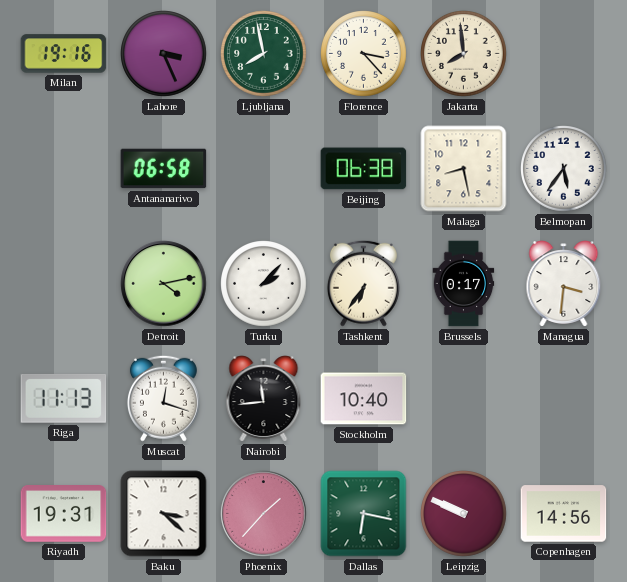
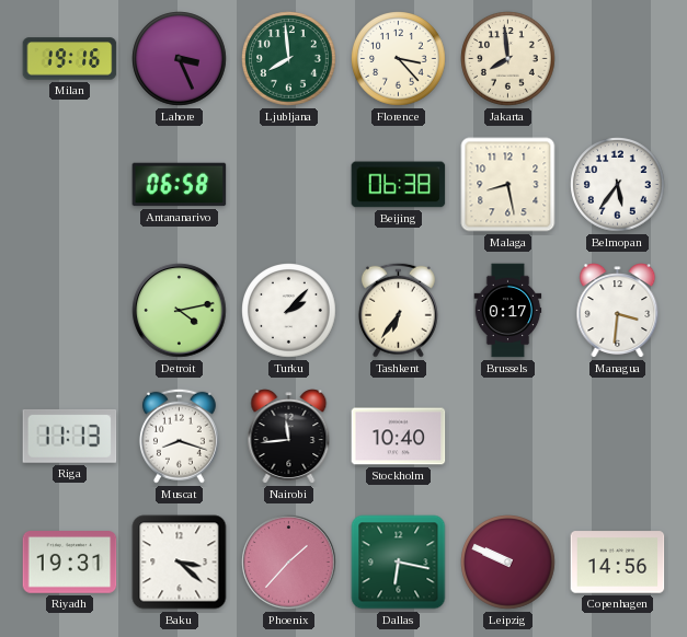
Ljubljana: 7:58 -> 7:59 (289, 59)
Muscat: 12:18 -> 8:18 (179, 436)
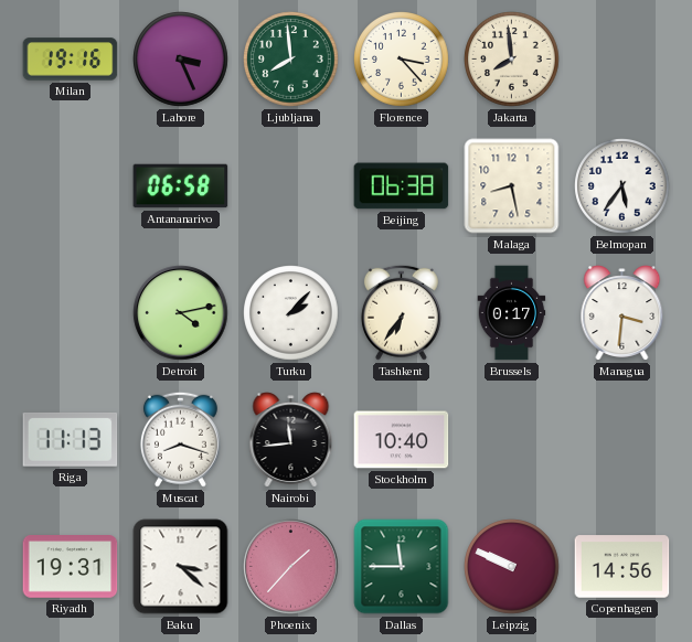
Dallas: 6:17 -> 11:45 (402, 567)
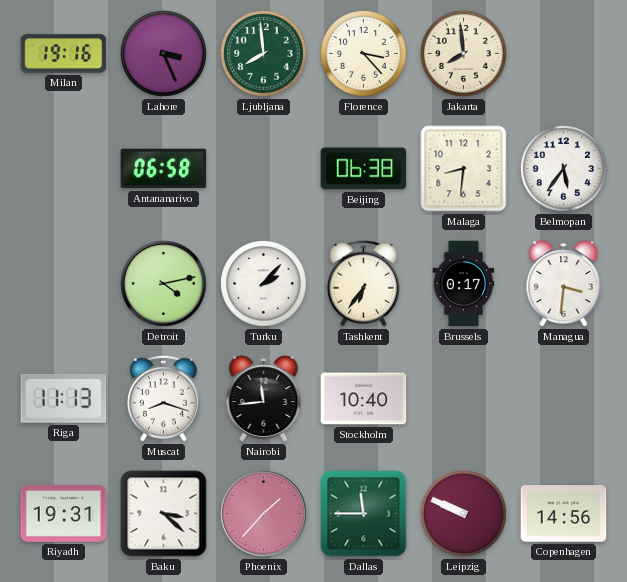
Malaga: 8:28 -> 8:31 (464, 169)
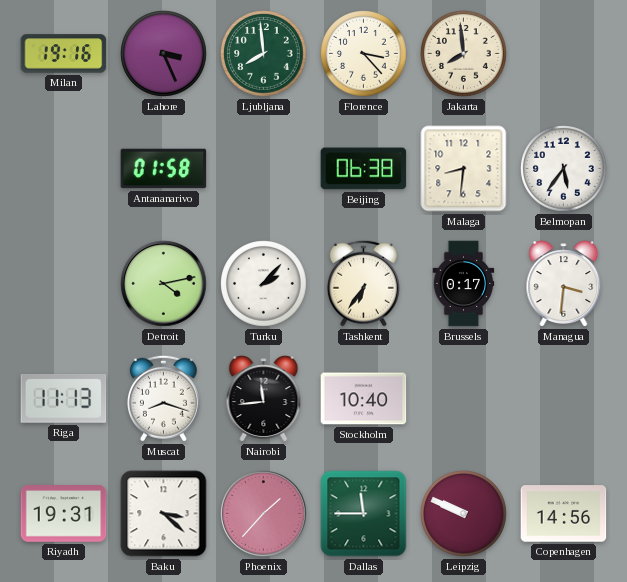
Antananarivo: 06:58 -> 01:58 (164, 169)
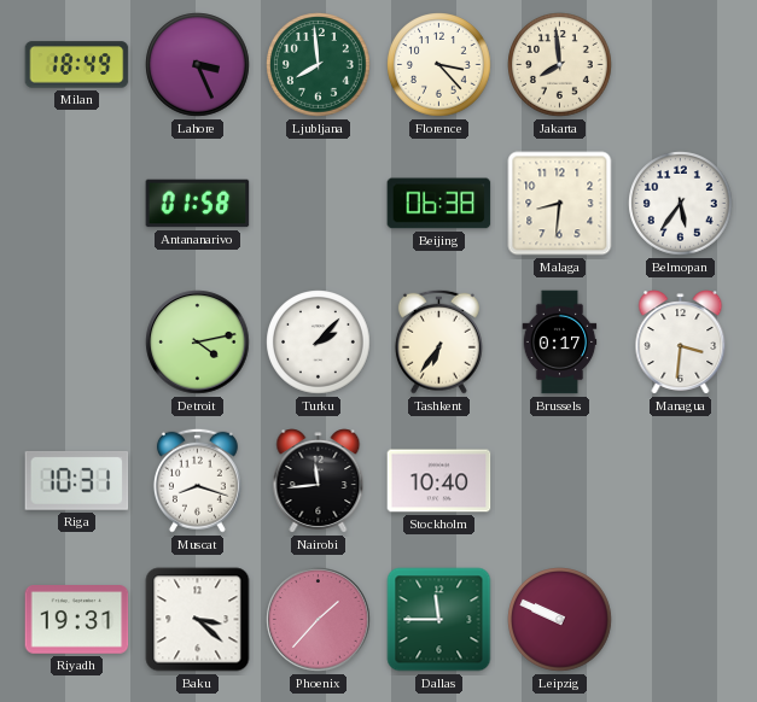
Milan: 19:16 -> 18:49 (77, 65)
Riga: 11:13 -> 10:31 (77, 480)
Copenhagen: 14:56 -> none (564, 514)
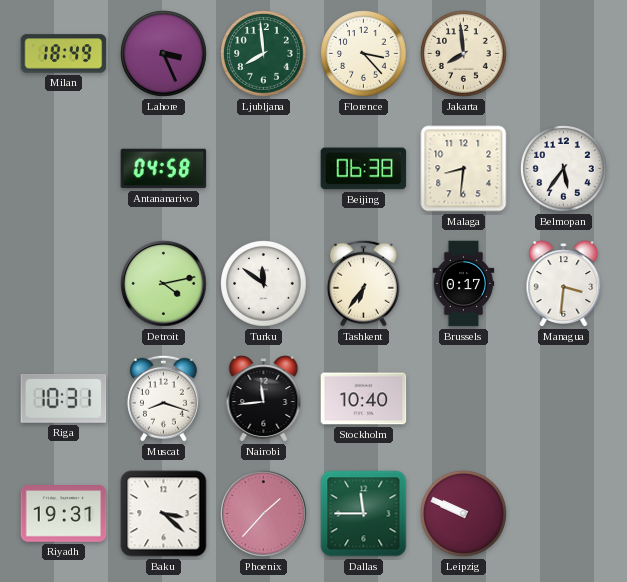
Antananarivo: 01:58 -> 04:58 (164, 169)
Turku: 2:07 -> 11:51 (264, 284)
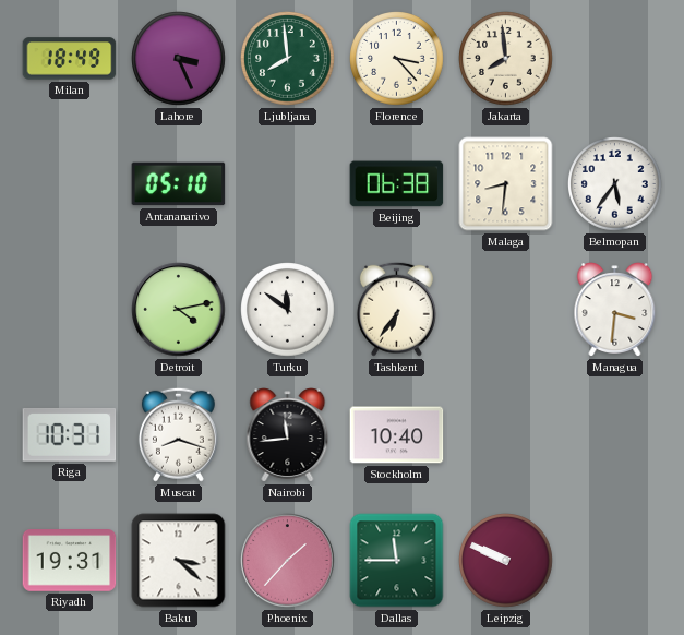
Antananarivo: 04:58 -> 05:10 (179, 184)
Brussels: 0:17 -> none (464, 284)
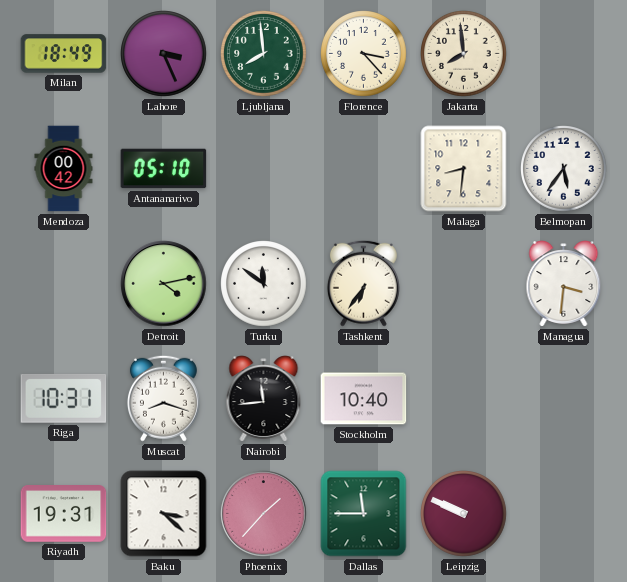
Mendoza: none -> 00:42 (64, 169)
Beijing: 06:38 -> none (397, 184)
